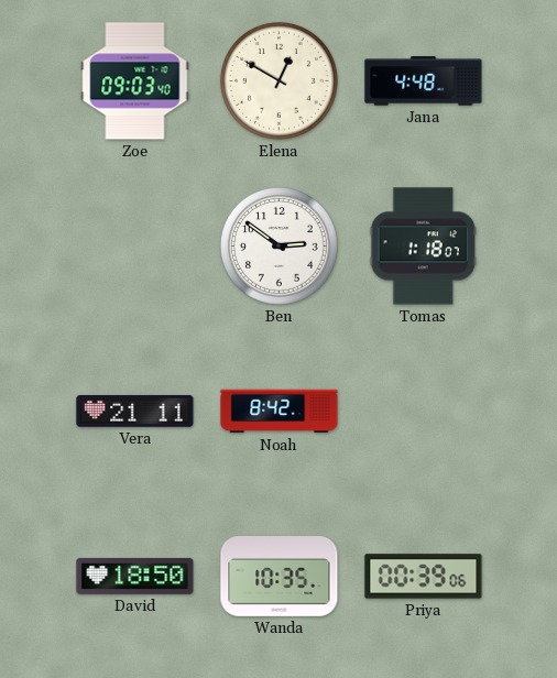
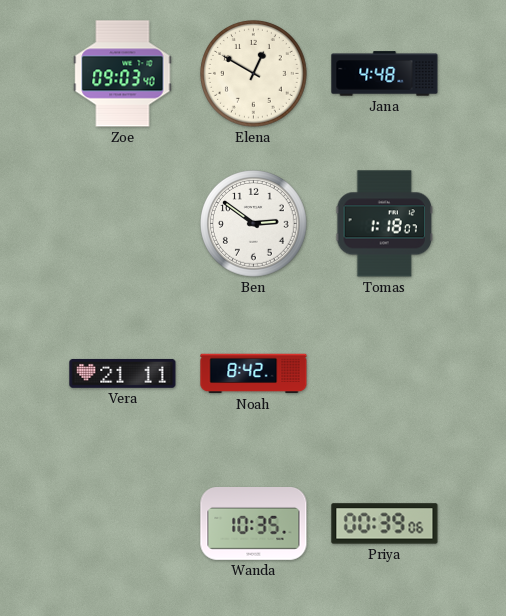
David: 18:50 -> none (135, 576)
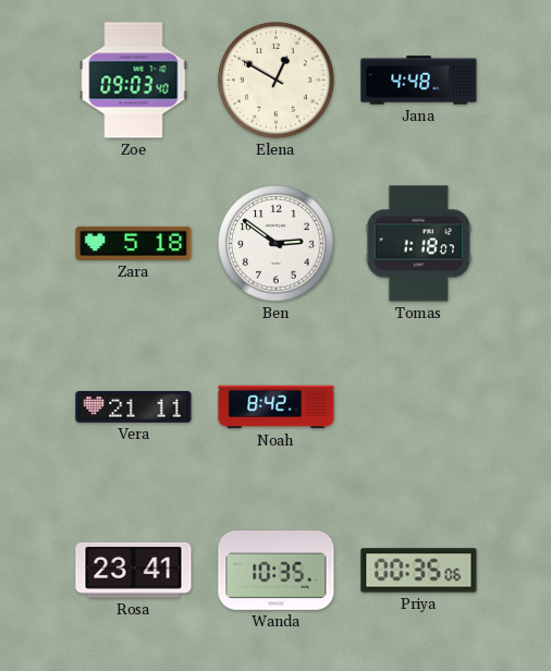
Zara: none -> 5:18 (134, 243)
Rosa: none -> 23:41 (134, 570)
Priya: 00:39 -> 00:35 (419, 571)
